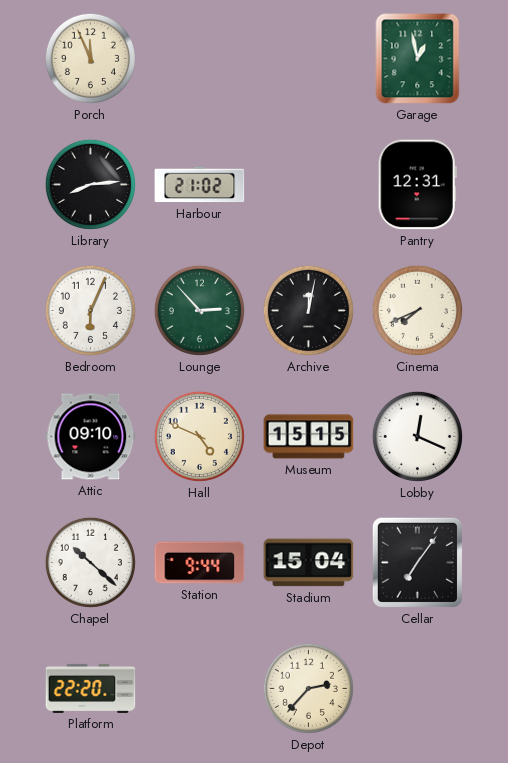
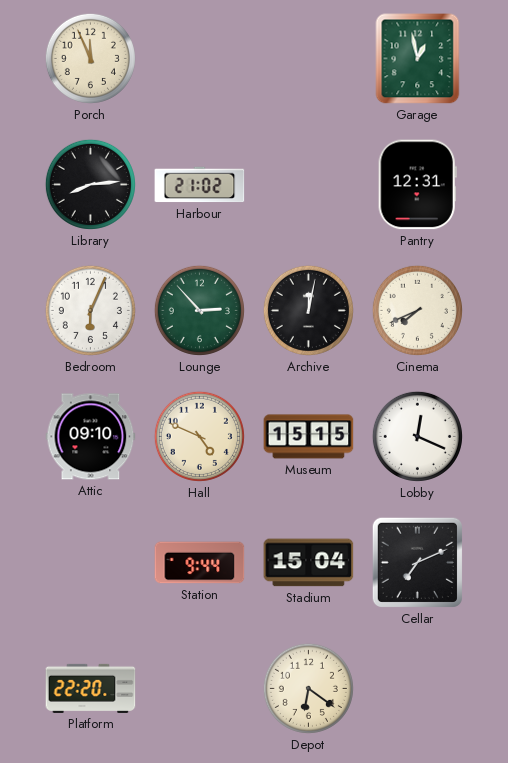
Chapel: 10:22 -> none (90, 562)
Cellar: 7:06 -> 7:11 (417, 562)
Depot: 2:37 -> 6:21 (308, 688)
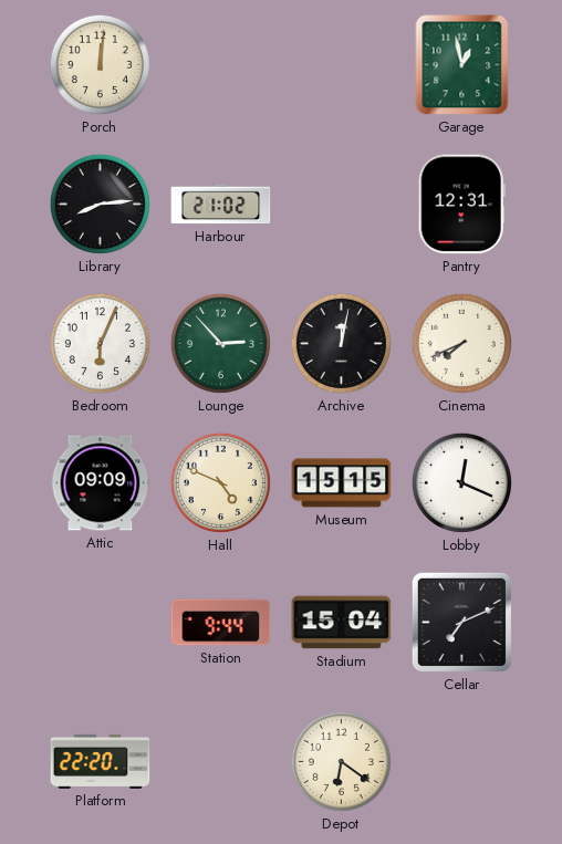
Porch: 11:56 -> 12:01 (100, 64)
Attic: 09:10 -> 09:09 (101, 483)
